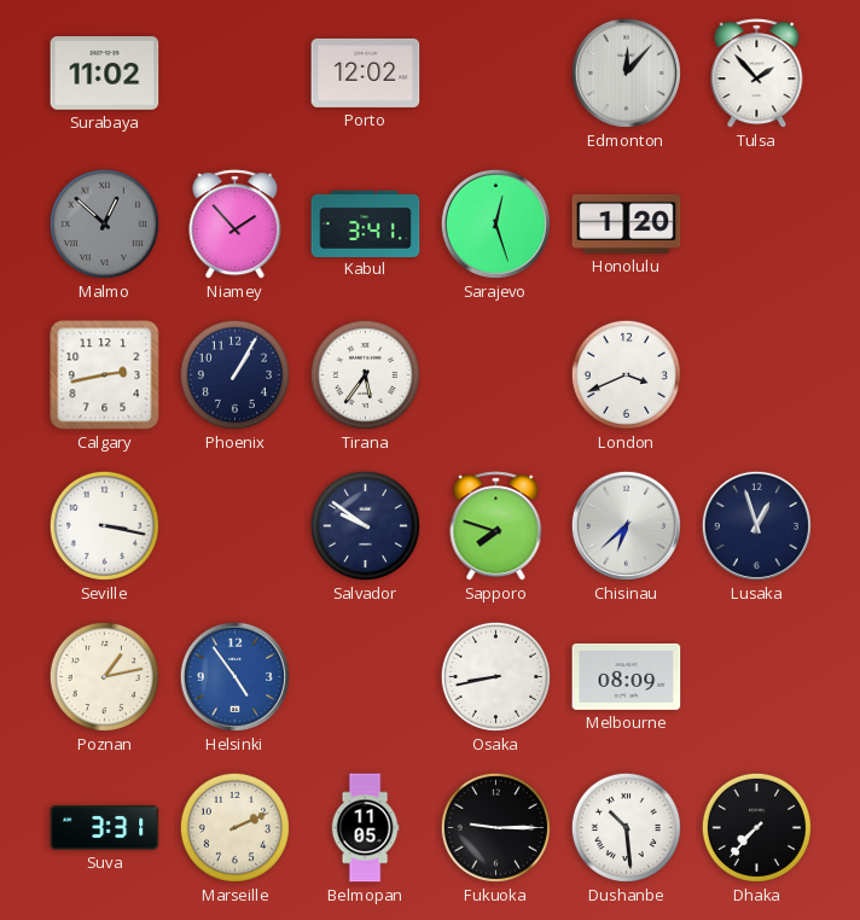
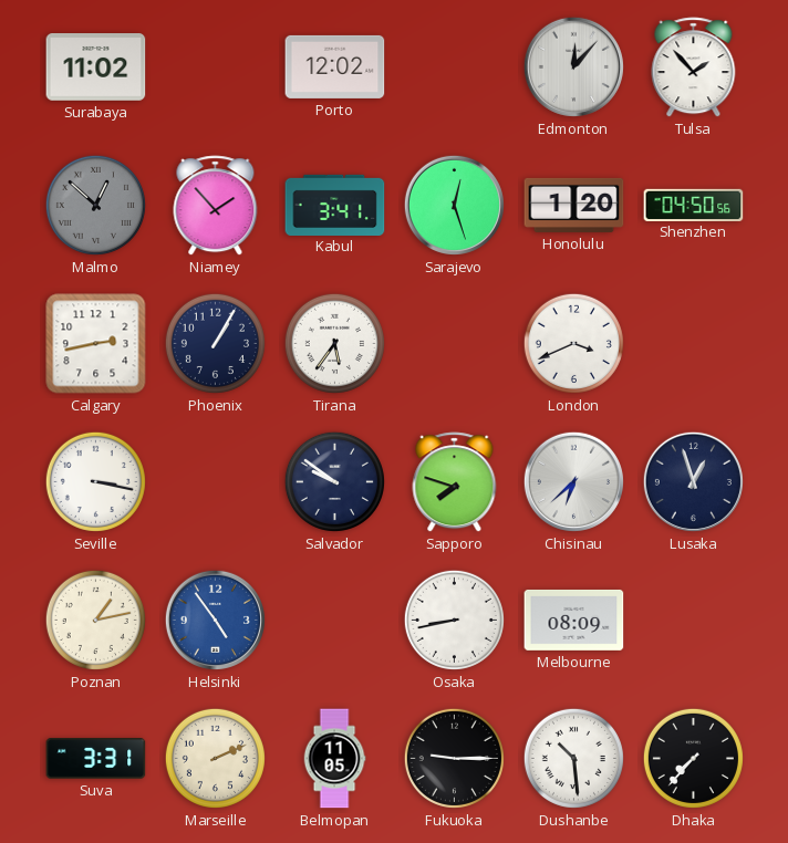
Shenzhen: none -> 04:50 (694, 205)
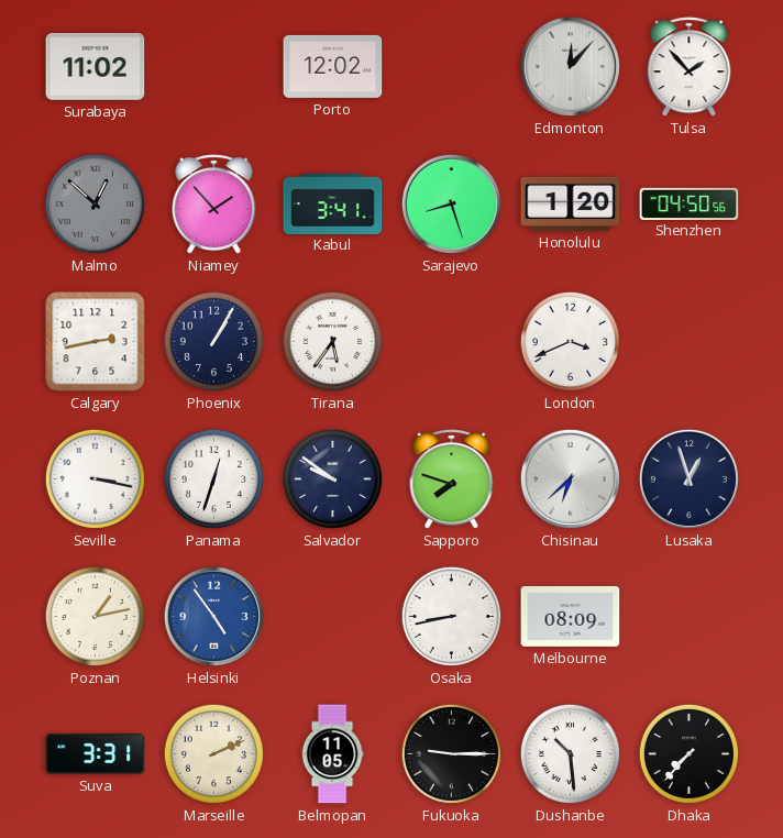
Sarajevo: 12:27 -> 8:27 (451, 203)
Panama: none -> 12:33 (213, 478)
